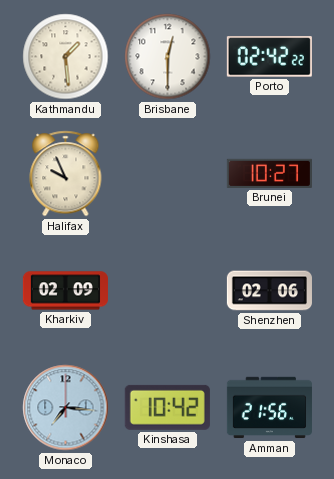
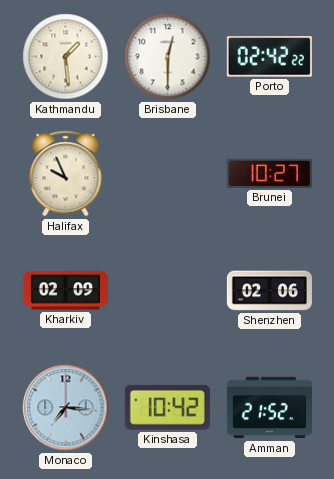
Amman: 21:56 -> 21:52 (269, 408)
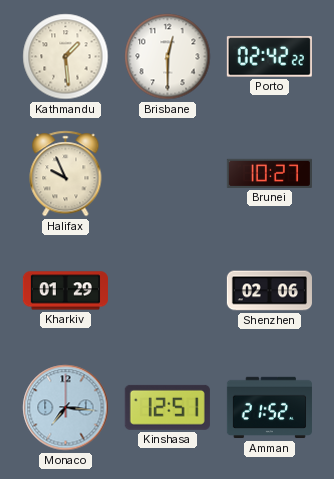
Kharkiv: 02:09 -> 01:29 (65, 291)
Kinshasa: 10:42 -> 12:51 (167, 407)
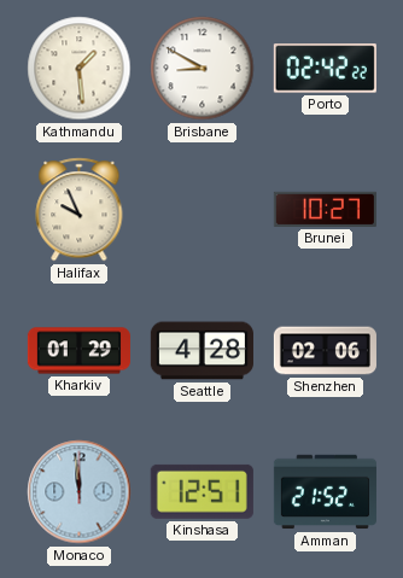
Brisbane: 12:30 -> 8:50 (203, 69)
Seattle: none -> 4:28 (201, 351)
Monaco: 7:16 -> 11:59 (80, 492)
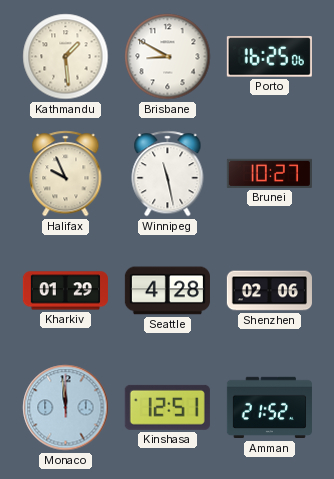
Porto: 02:42 -> 16:25 (269, 57)
Winnipeg: none -> 11:28 (168, 174)
